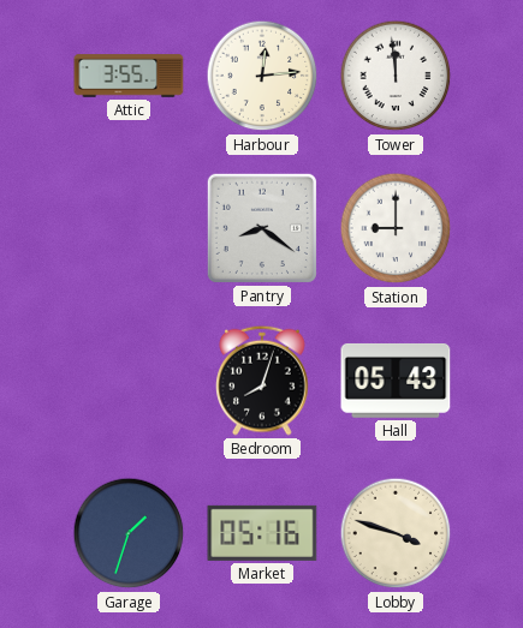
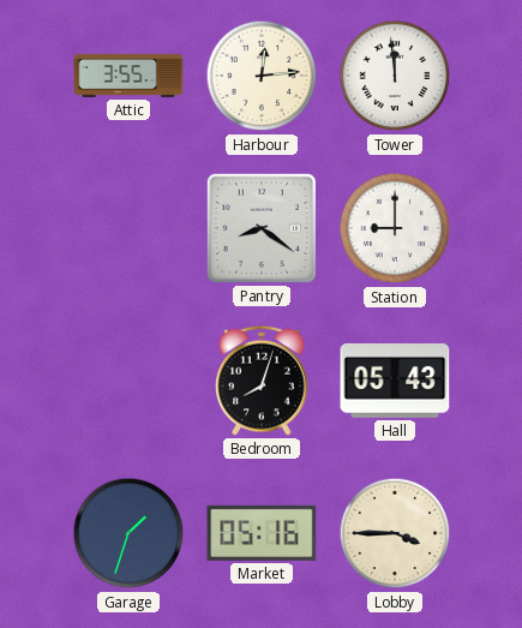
Lobby: 3:48 -> 3:45 (395, 533)
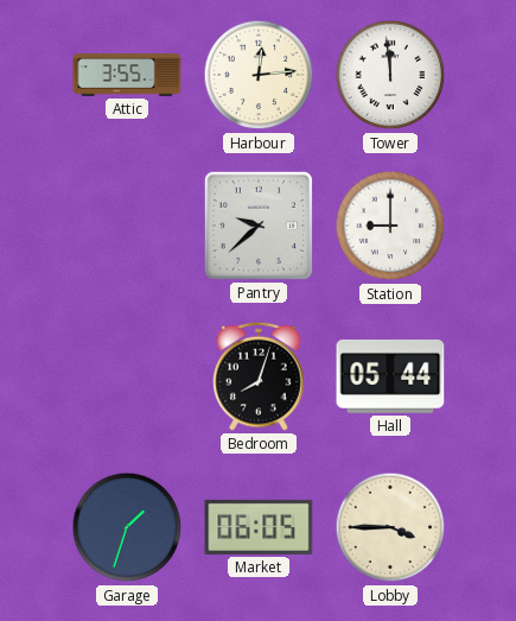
Pantry: 8:21 -> 9:38 (259, 226)
Hall: 05:43 -> 05:44 (390, 376)
Market: 05:16 -> 06:05 (259, 527)
